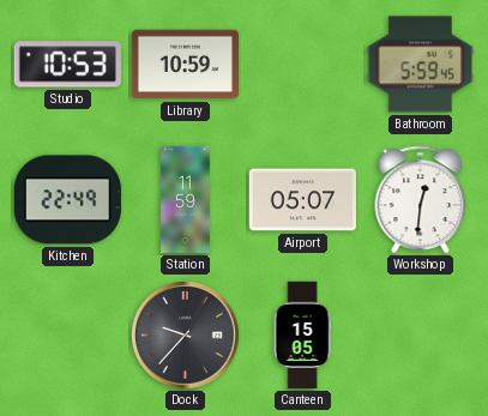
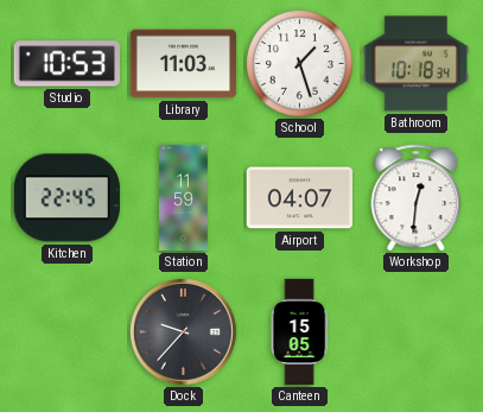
Library: 10:59 -> 11:03 (184, 64)
School: none -> 1:27 (300, 64)
Bathroom: 5:59 -> 10:18 (415, 64)
Kitchen: 22:49 -> 22:45 (66, 198)
Airport: 05:07 -> 04:07 (299, 198)
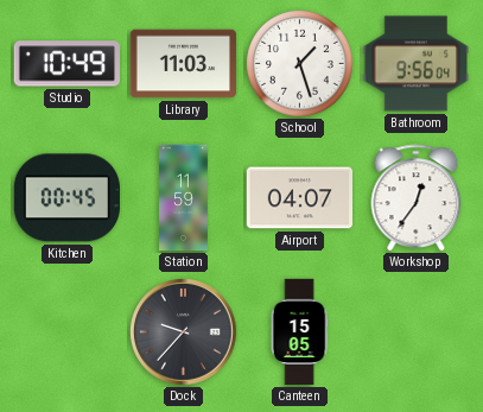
Studio: 10:53 -> 10:49 (66, 64)
Bathroom: 10:18 -> 9:56 (415, 64)
Kitchen: 22:45 -> 00:45 (66, 198)
Workshop: 12:31 -> 12:36 (417, 197)
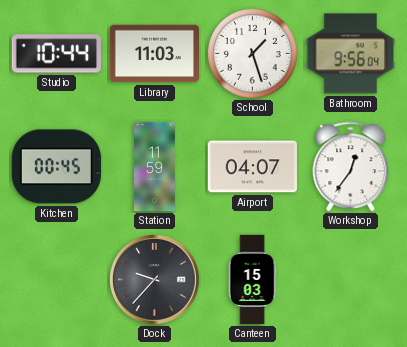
Studio: 10:49 -> 10:44 (56, 54)
Canteen: 15:05 -> 15:03 (252, 280)
